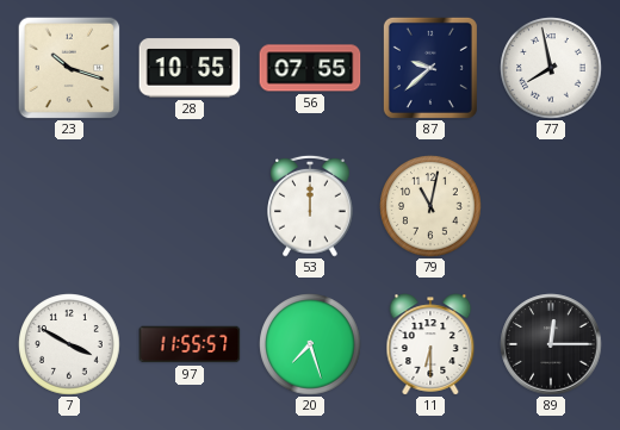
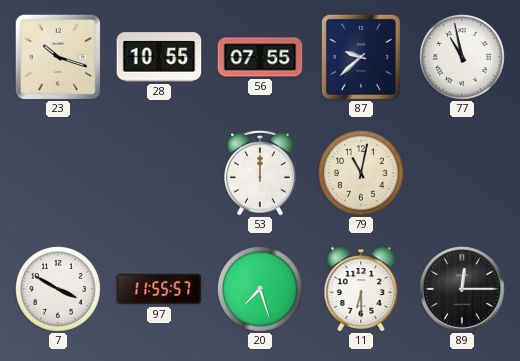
77: 7:58 -> 10:58 (462, 57)
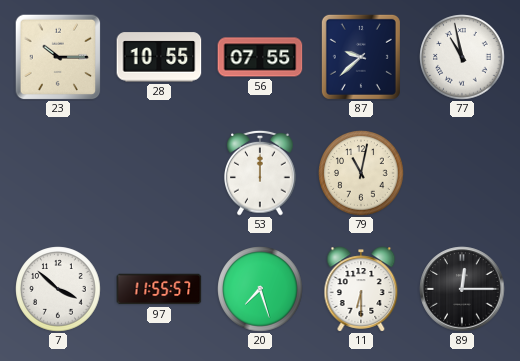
23: 10:18 -> 10:15 (58, 57)
7: 3:50 -> 3:52 (58, 289)
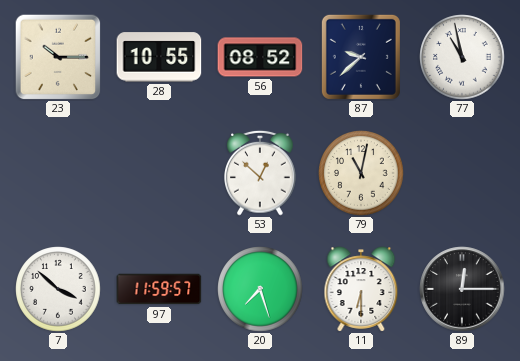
56: 07:55 -> 08:52 (260, 57)
53: 12:00 -> 12:52 (260, 173)
97: 11:55 -> 11:59 (159, 289)
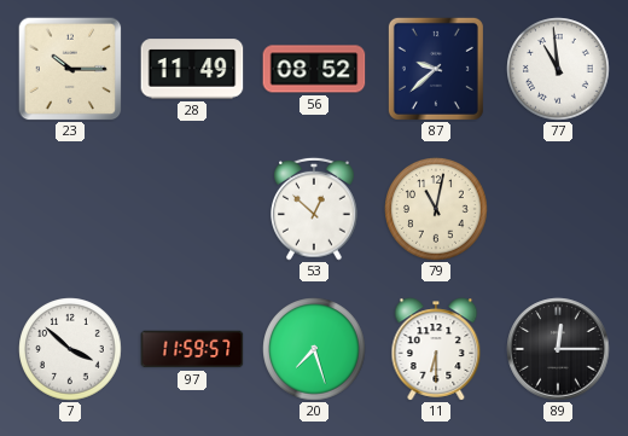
28: 10:55 -> 11:49 (192, 69)
77: 10:58 -> 10:59 (558, 69)
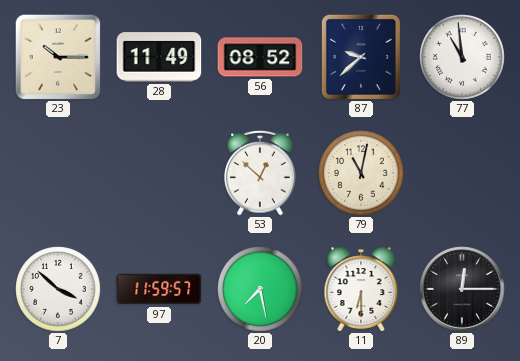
20: 7:27 -> 7:28 (260, 289)
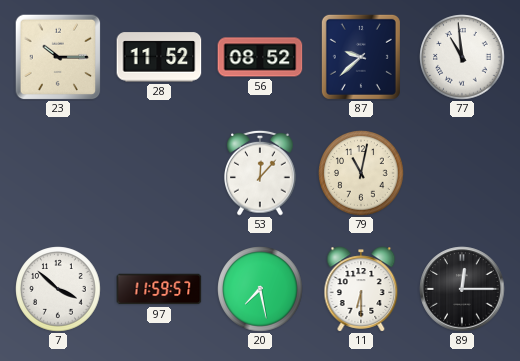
28: 11:49 -> 11:52 (159, 57)
53: 12:52 -> 12:07 (260, 173)
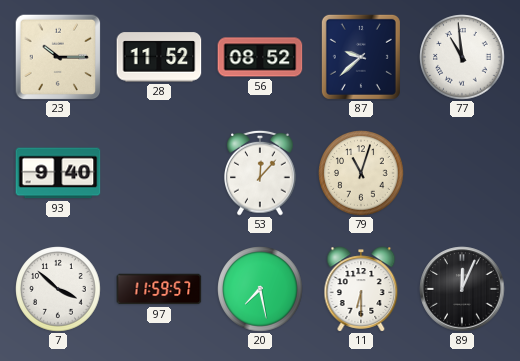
93: none -> 9:40 (58, 173)
79: 11:02 -> 11:03 (361, 173)
89: 12:15 -> 12:04 (462, 289)
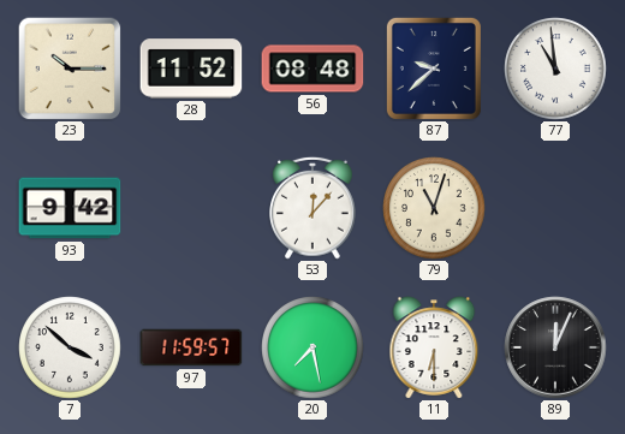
56: 08:52 -> 08:48 (312, 69)
93: 9:40 -> 9:42 (70, 208)
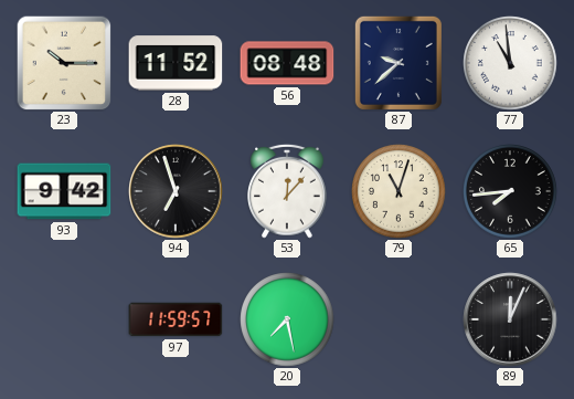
94: none -> 6:57 (176, 191)
65: none -> 7:44 (510, 191)
7: 3:52 -> none (70, 347)
11: 6:30 -> none (434, 347)
